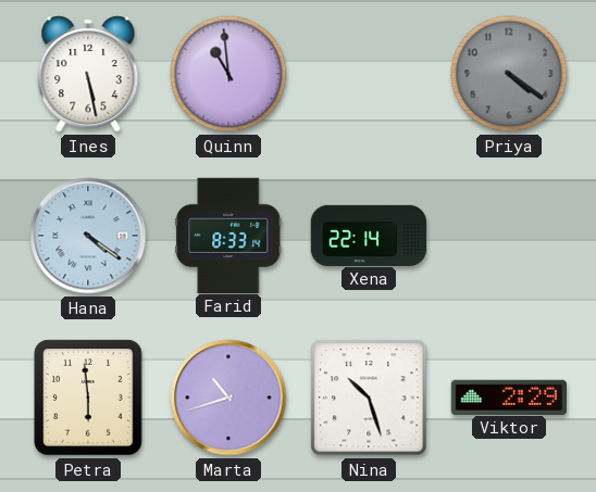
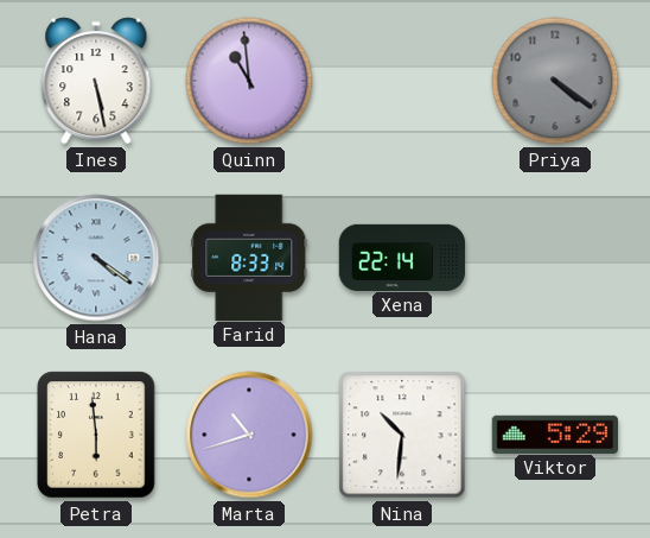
Nina: 10:27 -> 10:31 (402, 435)
Viktor: 2:29 -> 5:29 (555, 433)
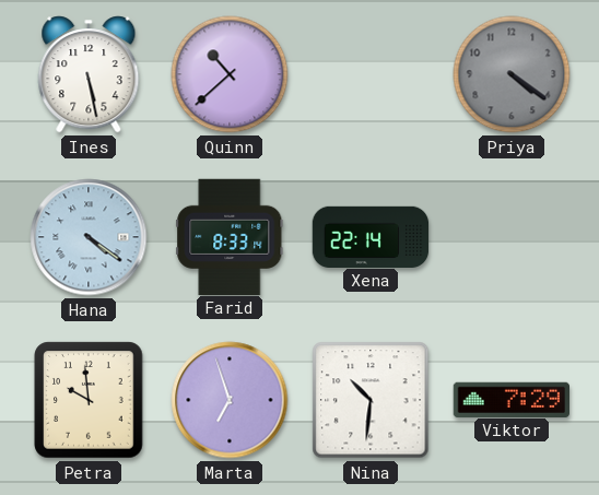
Quinn: 10:59 -> 10:38 (230, 74)
Petra: 5:59 -> 9:59 (89, 400)
Marta: 10:42 -> 6:57 (230, 400)
Viktor: 5:29 -> 7:29 (512, 399)
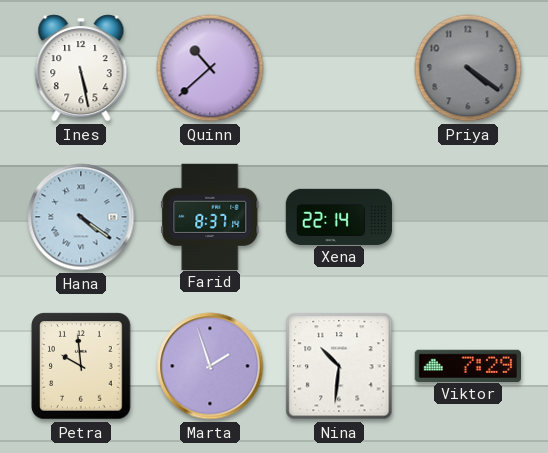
Farid: 8:33 -> 8:37 (210, 216)
Marta: 6:57 -> 1:57 (210, 366)
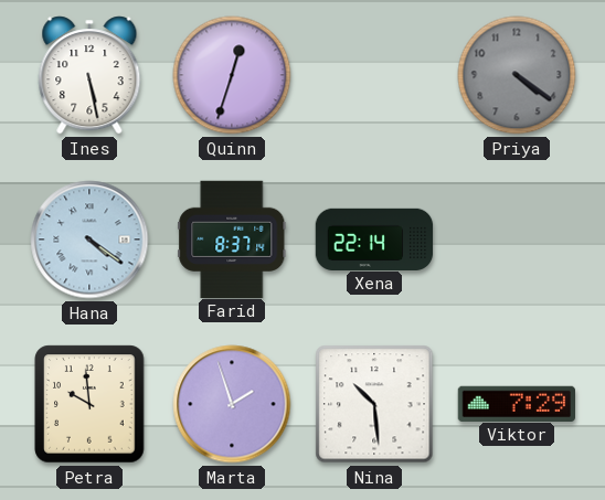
Quinn: 10:38 -> 12:33 (232, 75)
Nina: 10:31 -> 10:29 (374, 404)
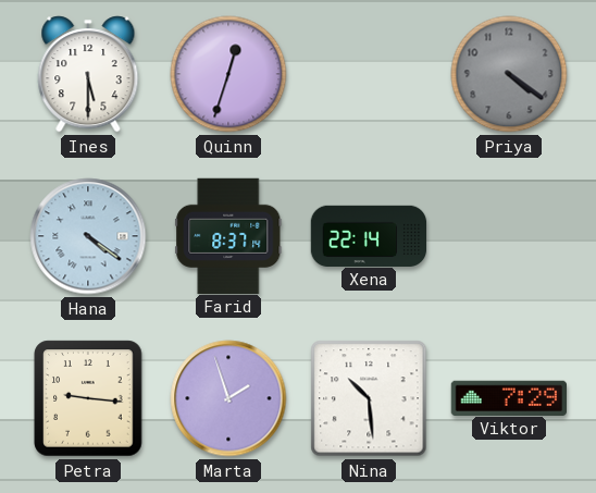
Ines: 5:28 -> 5:30 (88, 74)
Petra: 9:59 -> 9:16 (88, 398)
